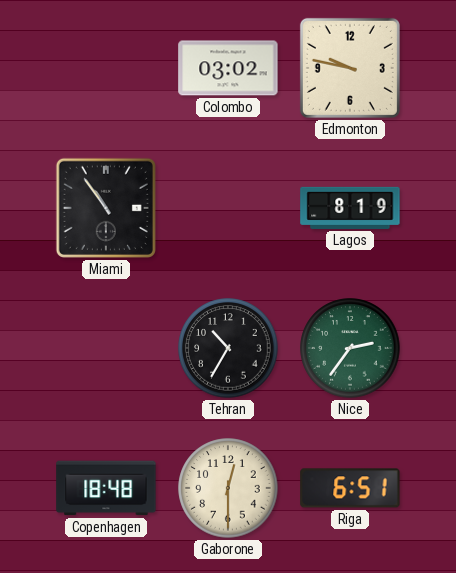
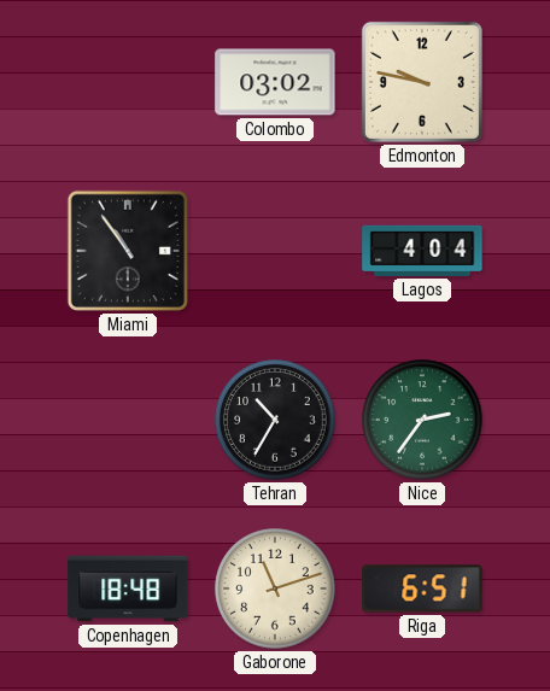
Lagos: 8:19 -> 4:04 (422, 251)
Gaborone: 12:30 -> 11:12 (275, 588)
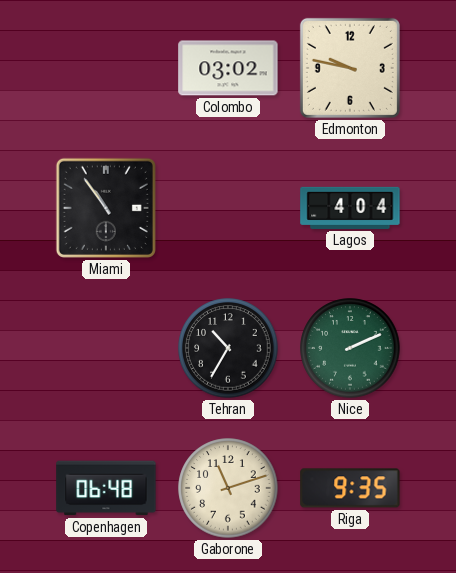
Nice: 2:36 -> 2:11 (350, 348)
Copenhagen: 18:48 -> 06:48 (106, 488)
Riga: 6:51 -> 9:35 (350, 488)
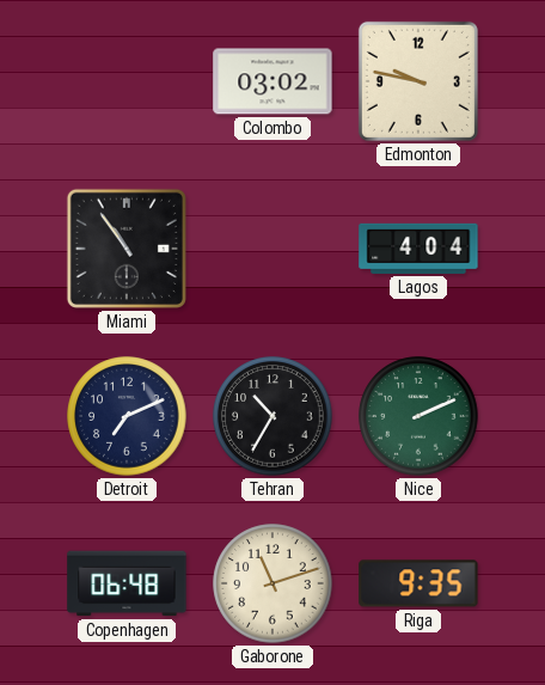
Detroit: none -> 7:11 (127, 416)
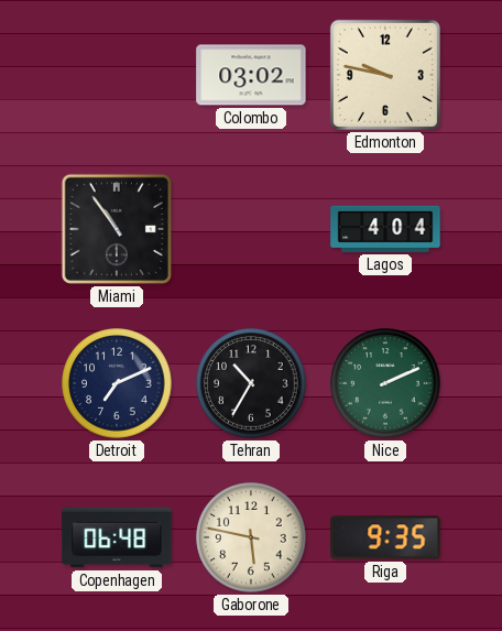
Gaborone: 11:12 -> 5:47 (251, 537)
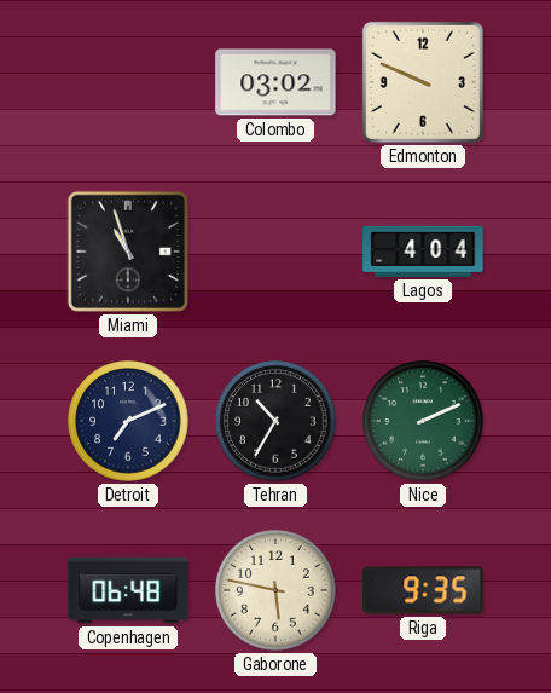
Edmonton: 9:47 -> 9:49 (423, 82)
Miami: 10:54 -> 10:57 (128, 252)
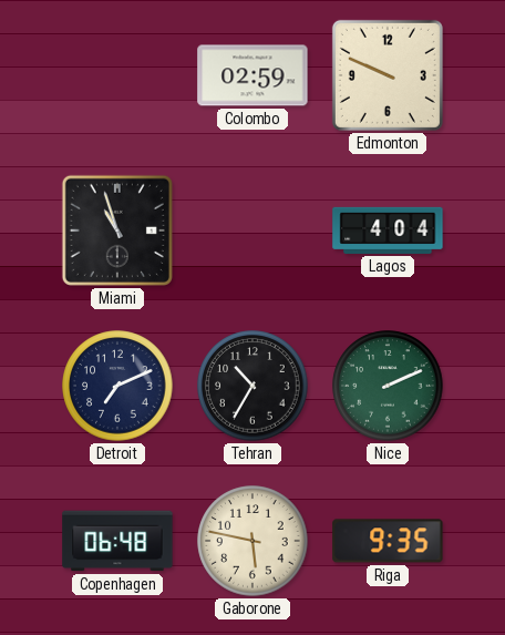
Colombo: 03:02 -> 02:59 (252, 75)
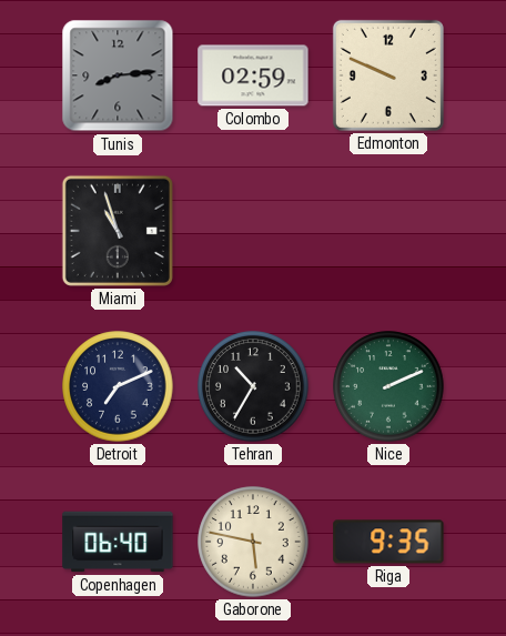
Tunis: none -> 8:14 (118, 75)
Lagos: 4:04 -> none (388, 231)
Copenhagen: 06:48 -> 06:40 (118, 542)
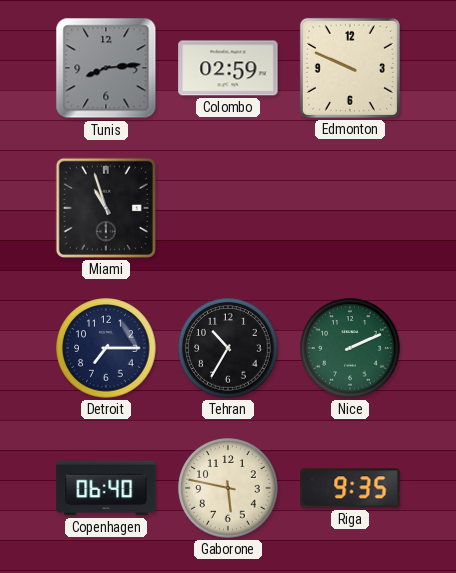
Detroit: 7:11 -> 7:15 (106, 348)
